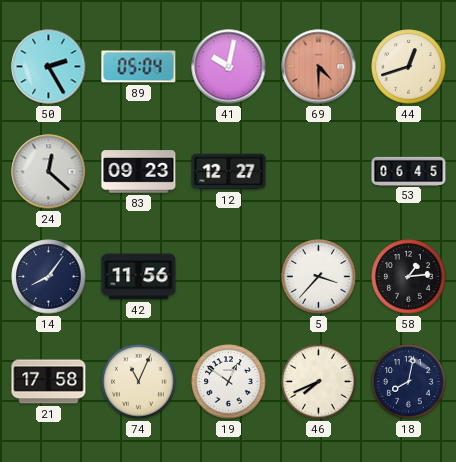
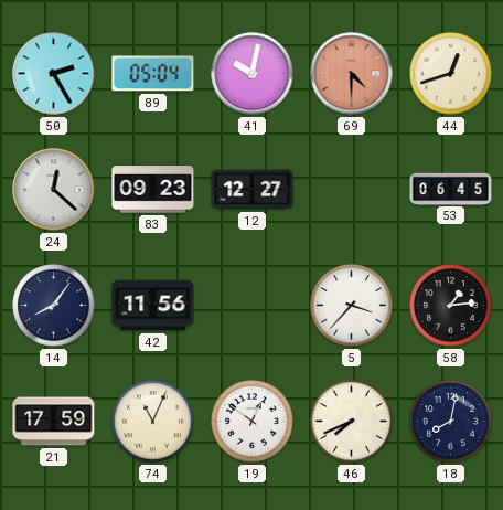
21: 17:58 -> 17:59 (54, 422)
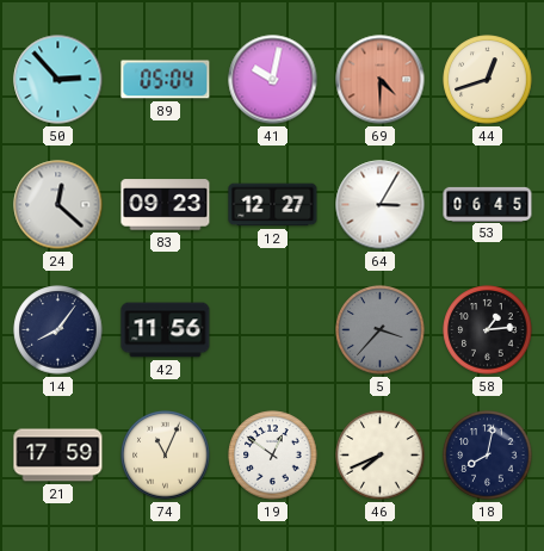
50: 2:25 -> 2:53 (58, 80)
64: none -> 3:05 (381, 205)
5 dial: white -> grey (381, 330)
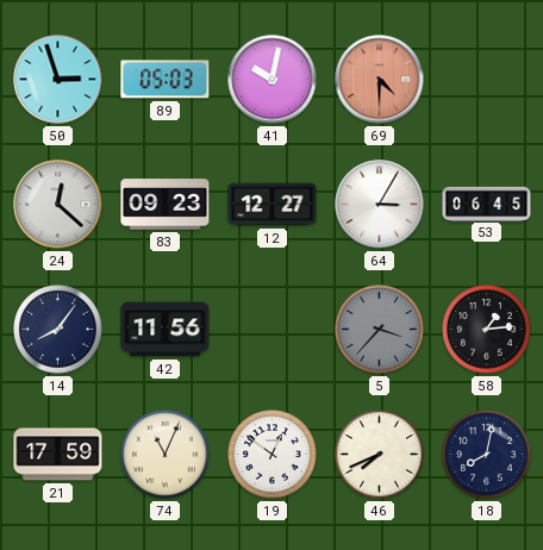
50: 2:53 -> 2:57 (58, 80)
89: 05:04 -> 05:03 (166, 80)
44: 12:42 -> none (488, 80)
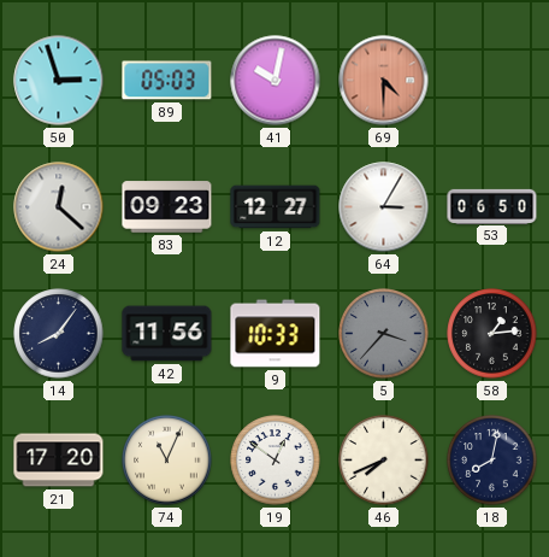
53: 06:45 -> 06:50 (492, 206)
9: none -> 10:33 (276, 334)
21: 17:59 -> 17:20 (59, 461)
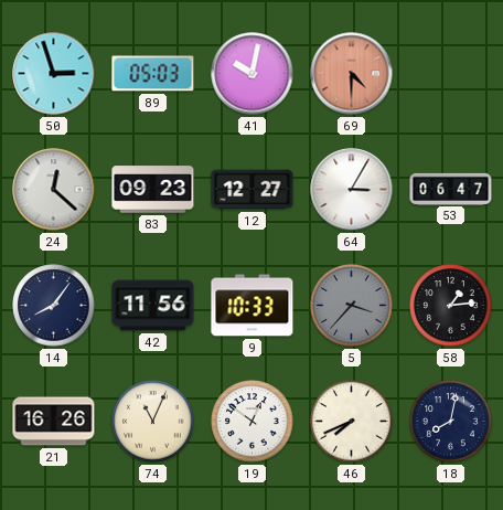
53: 06:50 -> 06:47 (451, 189)
21: 17:20 -> 16:26 (54, 422)
